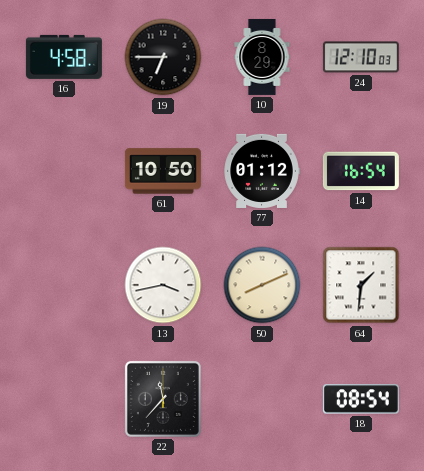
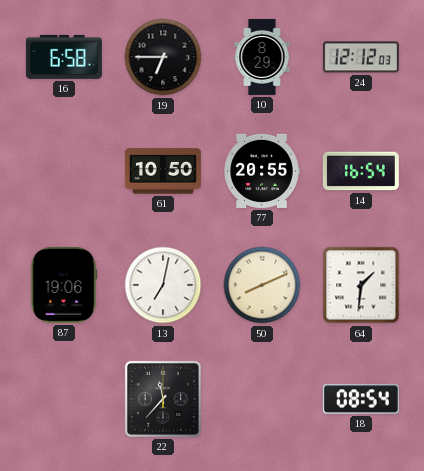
16: 4:58 -> 6:58 (64, 57)
24: 12:10 -> 12:12 (361, 57)
77: 01:12 -> 20:55 (262, 171)
87: none -> 19:06 (64, 285)
13: 3:43 -> 7:02 (163, 285)
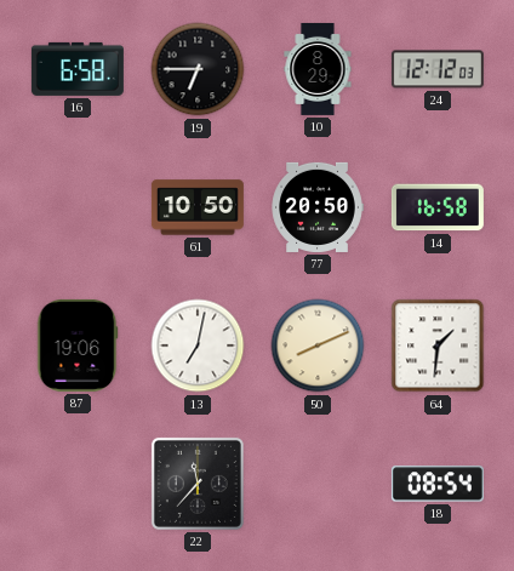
77: 20:55 -> 20:50 (318, 207)
14: 16:54 -> 16:58 (438, 207)
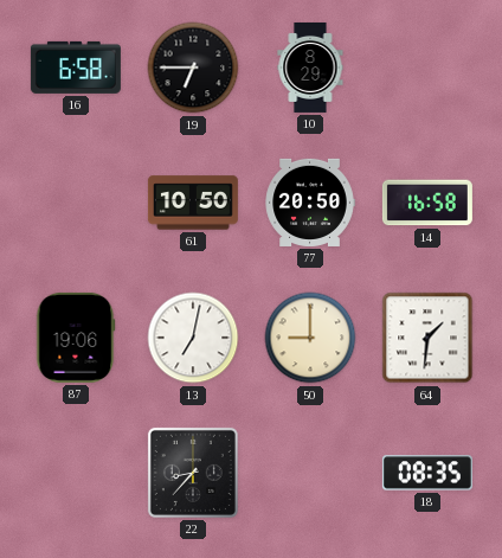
24: 12:12 -> none (438, 69)
50: 8:11 -> 9:00 (310, 338)
22: 11:37 -> 8:37 (193, 473)
18: 08:54 -> 08:35 (427, 473)
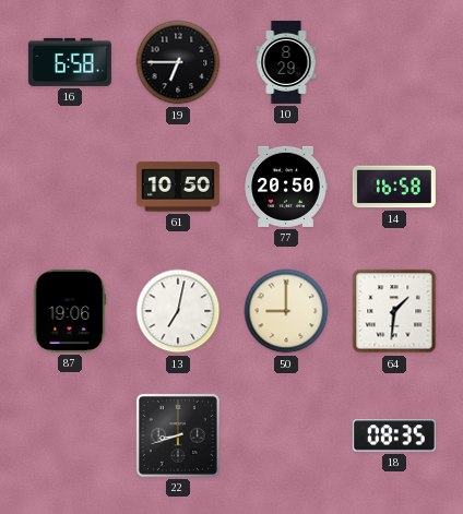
22: 8:37 -> 8:42 (178, 435)
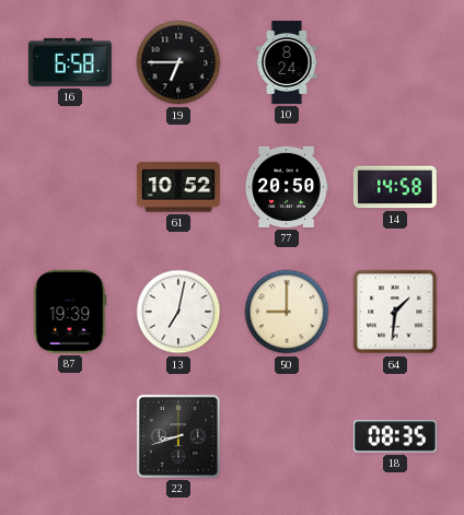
10: 8:29 -> 8:24 (287, 62)
61: 10:50 -> 10:52 (178, 187)
14: 16:58 -> 14:58 (395, 187)
87: 19:06 -> 19:39 (70, 312)
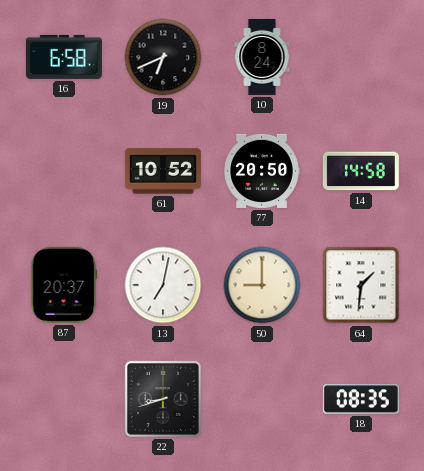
19: 6:45 -> 6:41 (163, 57)
87: 19:39 -> 20:37 (64, 285)
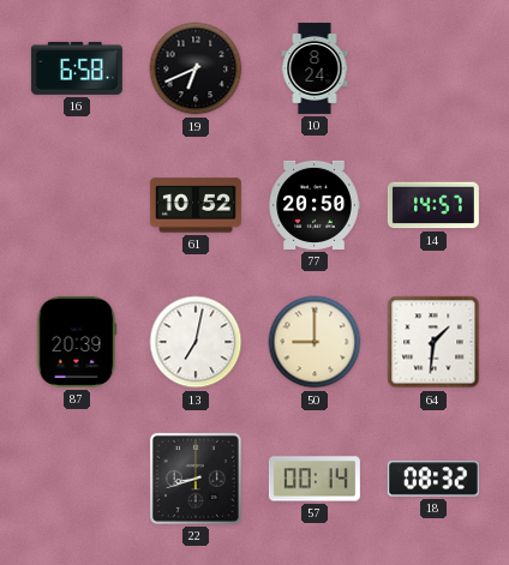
14: 14:58 -> 14:57 (433, 205)
87: 20:37 -> 20:39 (77, 342)
57: none -> 00:14 (315, 479)
18: 08:35 -> 08:32 (433, 479)
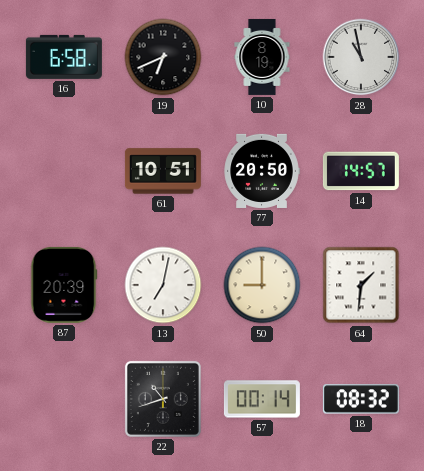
10: 8:24 -> 8:19 (262, 57)
28: none -> 10:58 (361, 57)
61: 10:52 -> 10:51 (163, 171)
22: 8:42 -> 10:42 (163, 399)
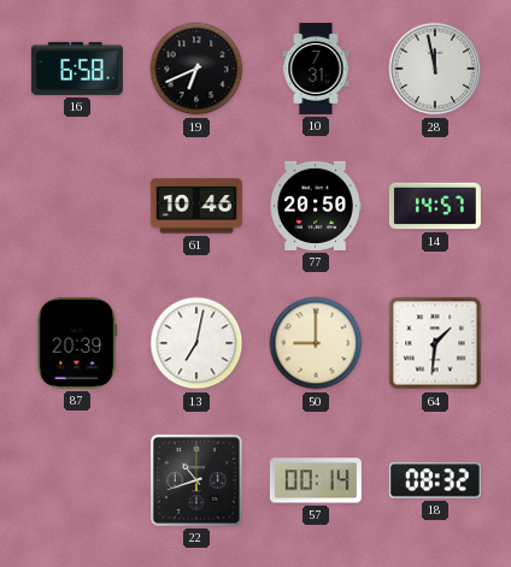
10: 8:19 -> 7:31 (316, 69)
28: 10:58 -> 11:58 (435, 69)
61: 10:51 -> 10:46 (196, 206)
